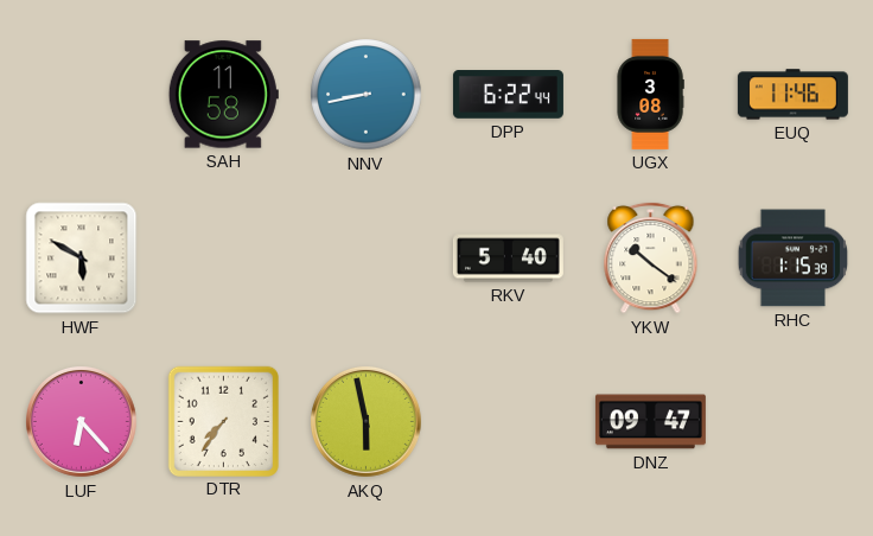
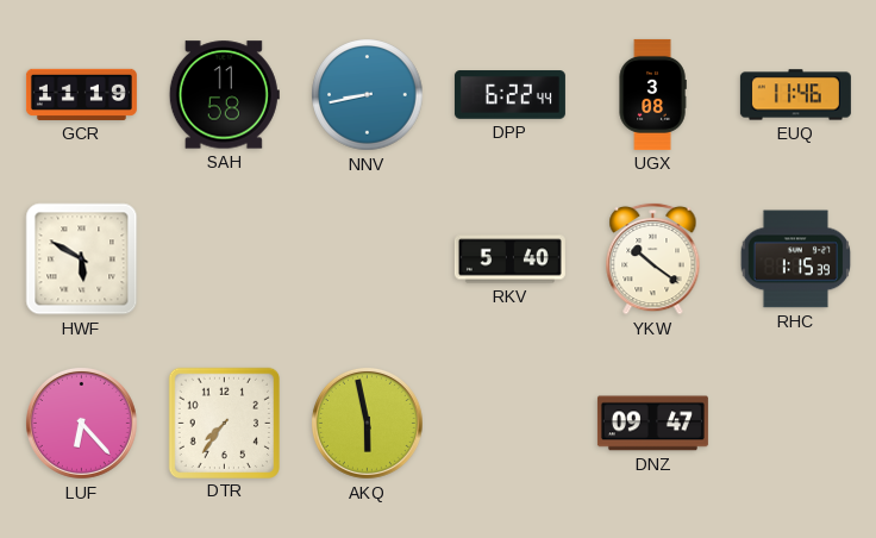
GCR: none -> 11:19 (81, 94)
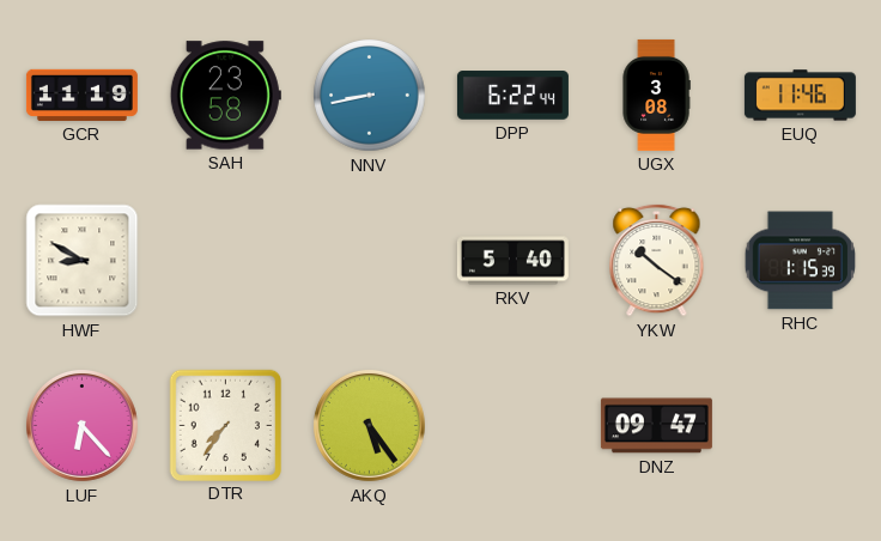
SAH: 11:58 -> 23:58 (225, 96)
HWF: 5:50 -> 8:50 (83, 261)
AKQ: 5:58 -> 5:24 (369, 425)
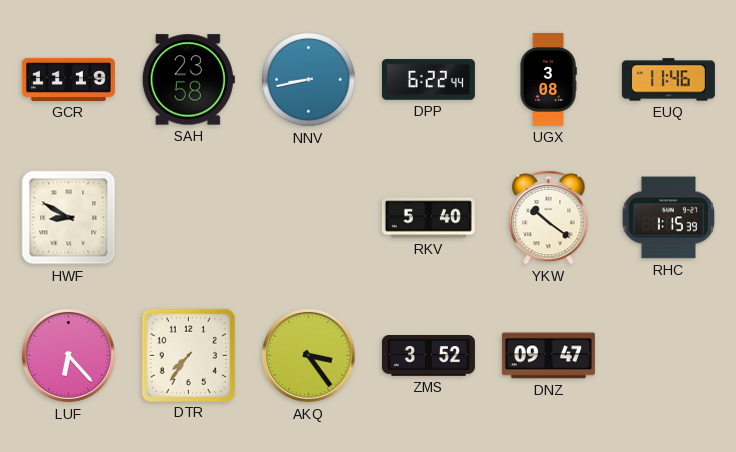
AKQ: 5:24 -> 3:24 (308, 355)
ZMS: none -> 3:52 (428, 356)
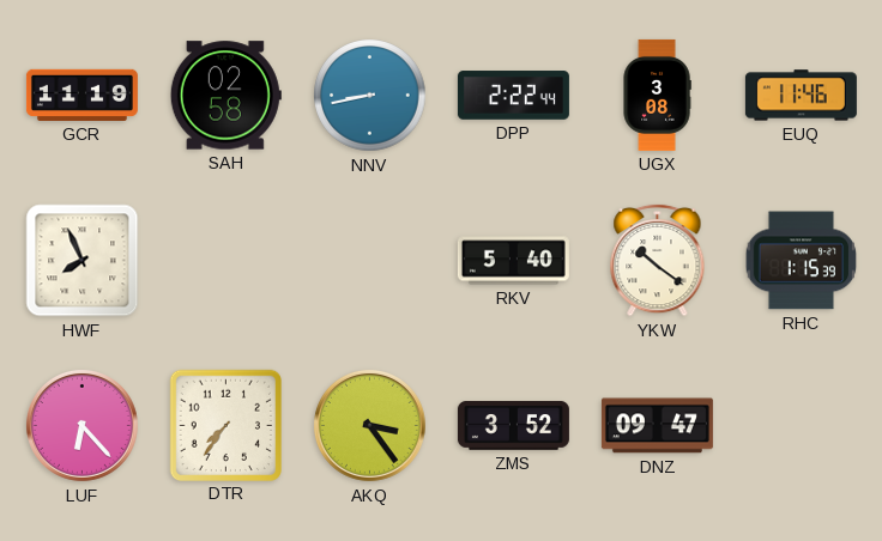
SAH: 23:58 -> 02:58 (225, 96)
DPP: 6:22 -> 2:22 (513, 96)
HWF: 8:50 -> 7:56 (83, 261)
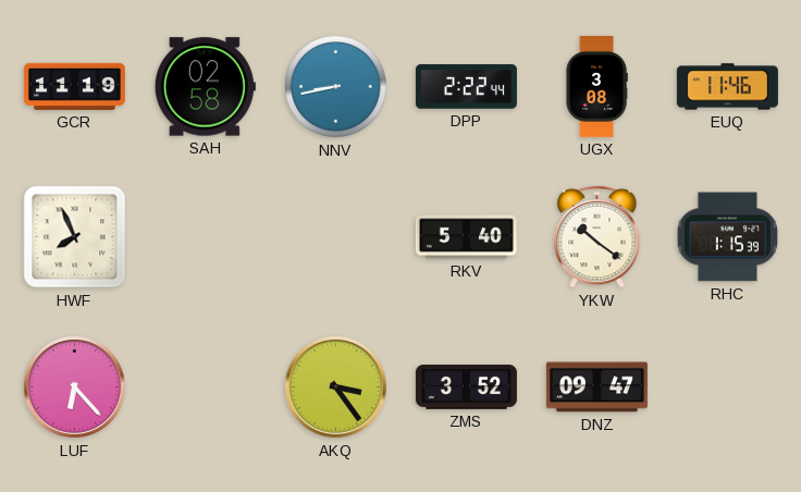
DTR: 7:36 -> none (225, 425)
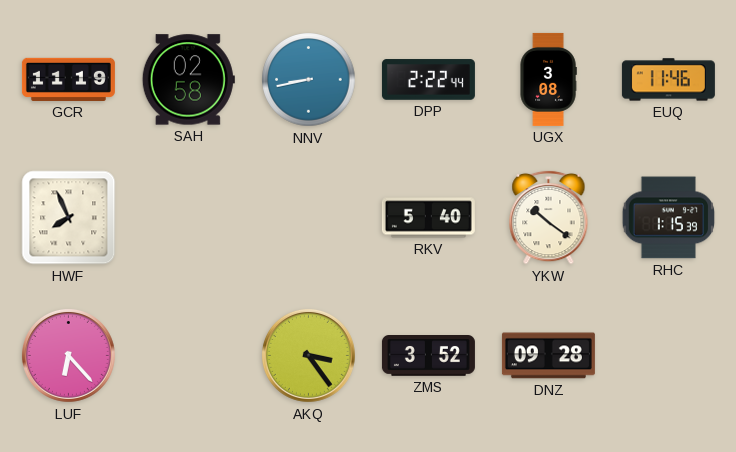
DNZ: 09:47 -> 09:28 (548, 356)
